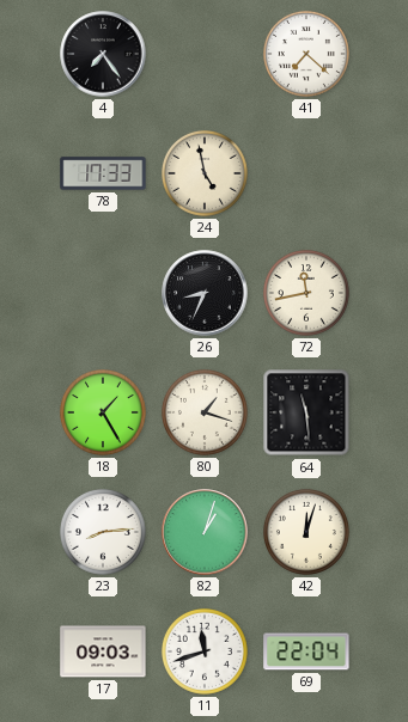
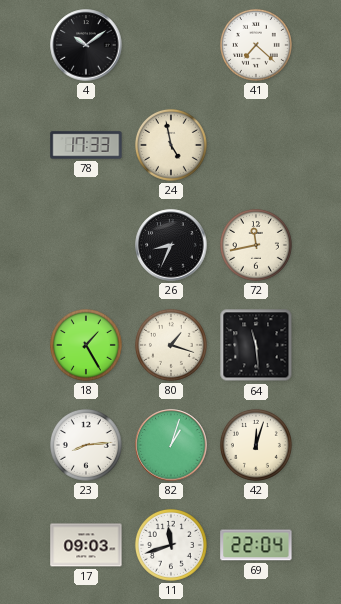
4: 7:24 -> 10:09 (86, 45)
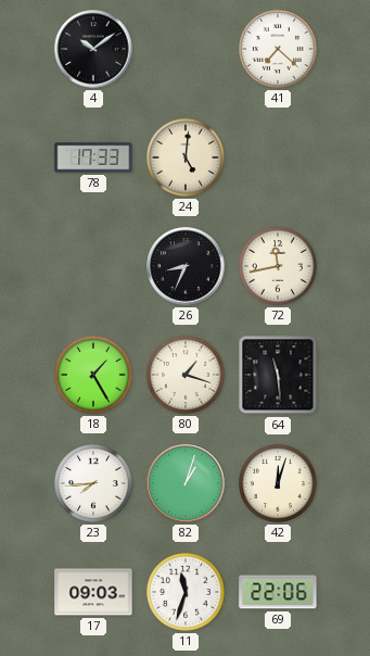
24: 4:58 -> 5:01 (186, 157)
23: 8:14 -> 7:44 (93, 483)
11: 11:42 -> 11:33 (186, 592)
69: 22:04 -> 22:06 (278, 592)
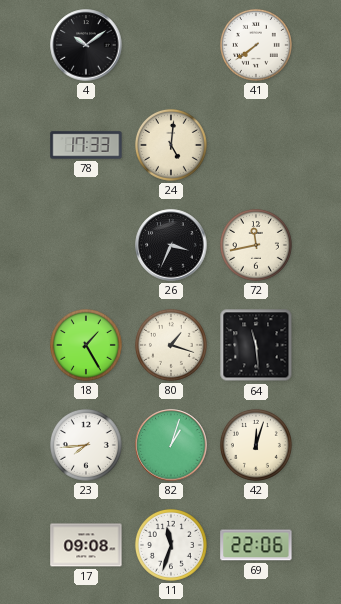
41: 7:22 -> 7:39 (256, 45)
26: 8:34 -> 3:34 (171, 245)
17: 09:03 -> 09:08 (86, 545)
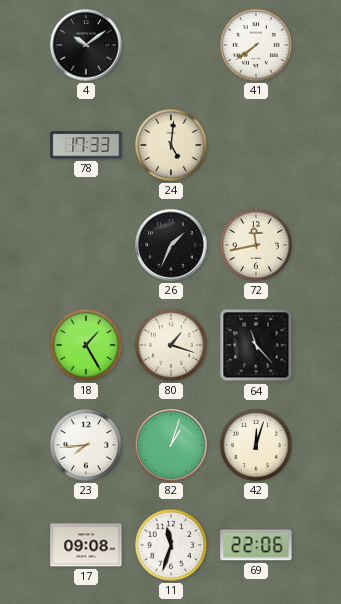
26: 3:34 -> 1:34 (171, 245)
64: 11:29 -> 11:23 (256, 345)
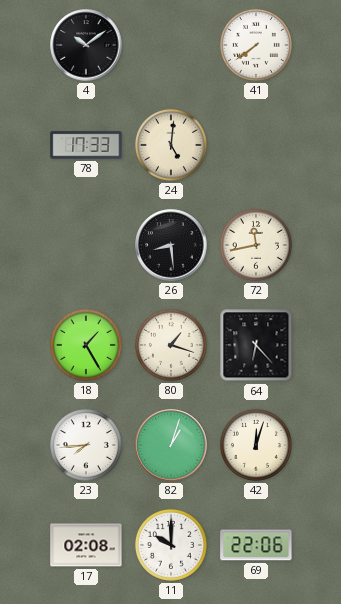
26: 1:34 -> 8:29 (171, 245)
64: 11:23 -> 6:23 (256, 345)
17: 09:08 -> 02:08 (86, 545)
11: 11:33 -> 10:00 (171, 545)
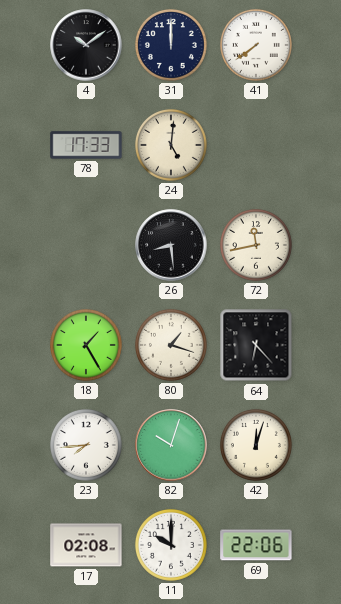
31: none -> 12:00 (171, 45)
82: 1:03 -> 10:03 (171, 445)
